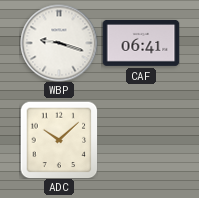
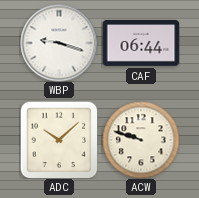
CAF: 06:41 -> 06:44 (141, 43)
ACW: none -> 9:48 (141, 140)
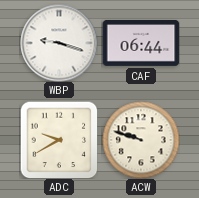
ADC: 10:08 -> 9:40 (59, 140)
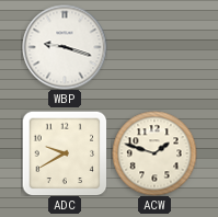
CAF: 06:44 -> none (141, 43)
ACW: 9:48 -> 1:48 (154, 153)
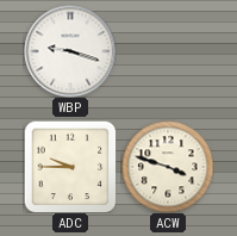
ADC: 9:40 -> 9:45 (70, 167)
ACW: 1:48 -> 3:48 (168, 167)
